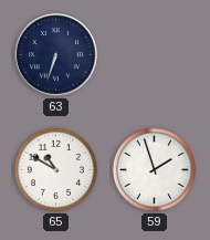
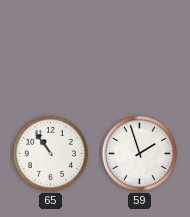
63: 6:33 -> none (56, 55)
65: 10:50 -> 10:54 (50, 153)
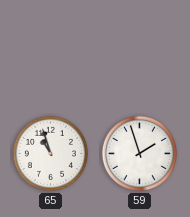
65: 10:54 -> 10:57 (50, 153)
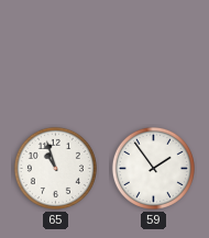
59: 1:57 -> 1:54 (153, 168)
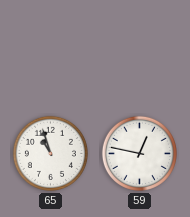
59: 1:54 -> 12:47 (139, 153)
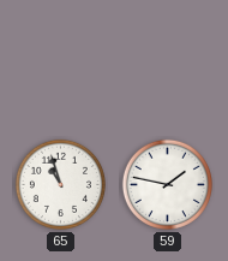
59: 12:47 -> 1:47 (167, 184)
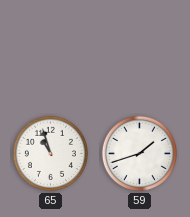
59: 1:47 -> 1:42 (139, 153)
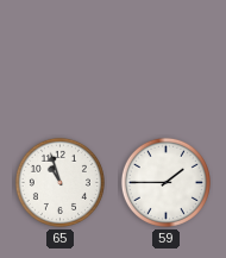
59: 1:42 -> 1:45 (165, 182)
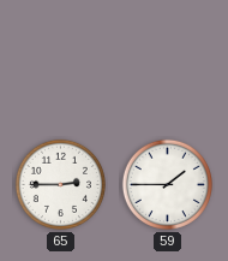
65: 10:57 -> 2:45 (60, 184)
